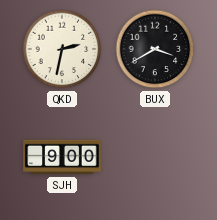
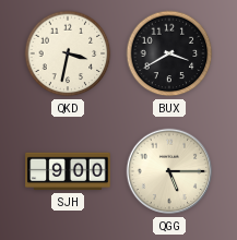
QKD: 2:32 -> 3:32 (68, 53)
QGG: none -> 5:15 (169, 171)
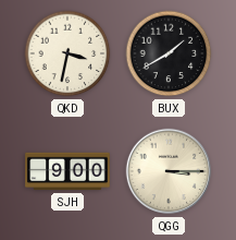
BUX: 3:40 -> 1:40 (169, 53)
QGG: 5:15 -> 3:15 (169, 171)
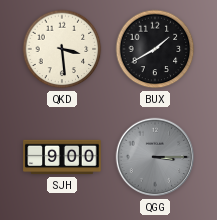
QKD: 3:32 -> 3:29 (62, 49)
QGG dial: cream -> grey (155, 157)
